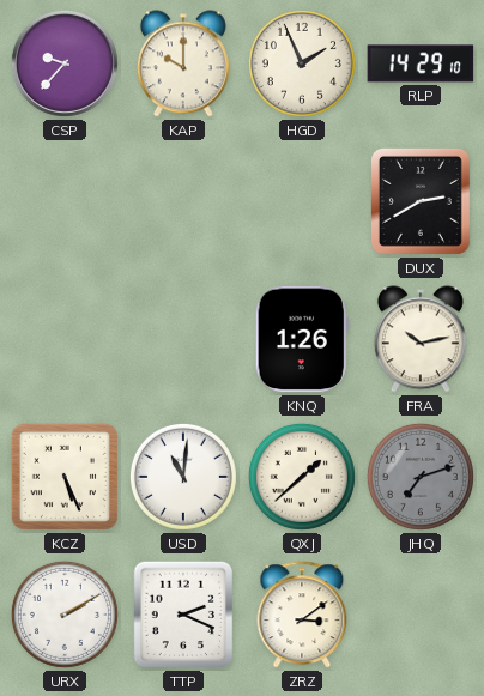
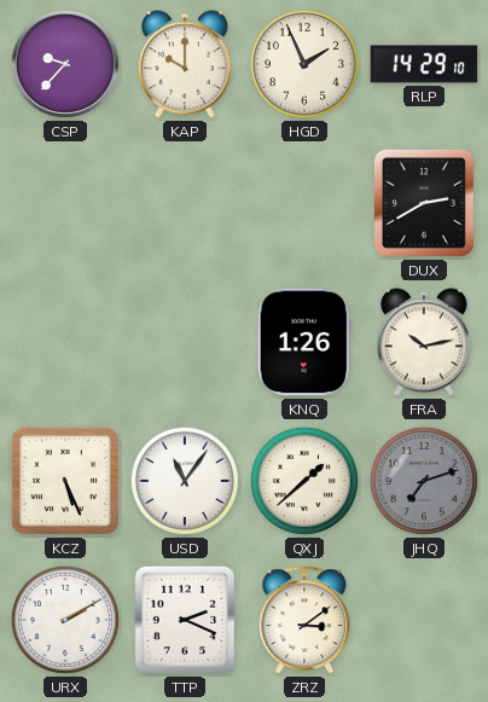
USD: 11:01 -> 11:06 (185, 481)
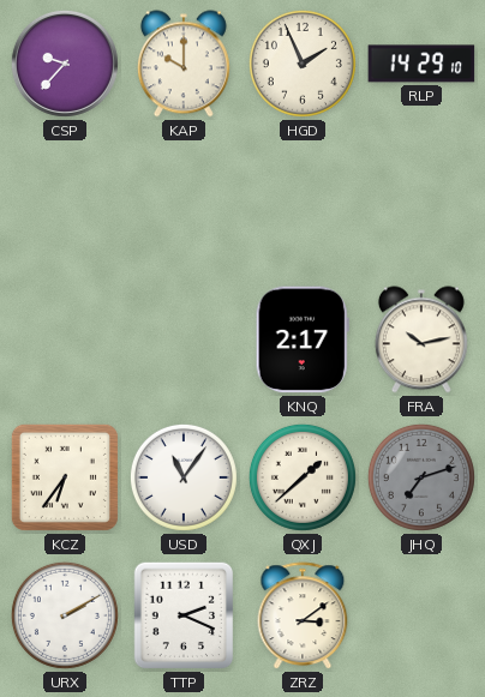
DUX: 2:40 -> none (424, 203)
KNQ: 1:26 -> 2:17 (303, 340)
KCZ: 5:26 -> 6:36 (65, 477)
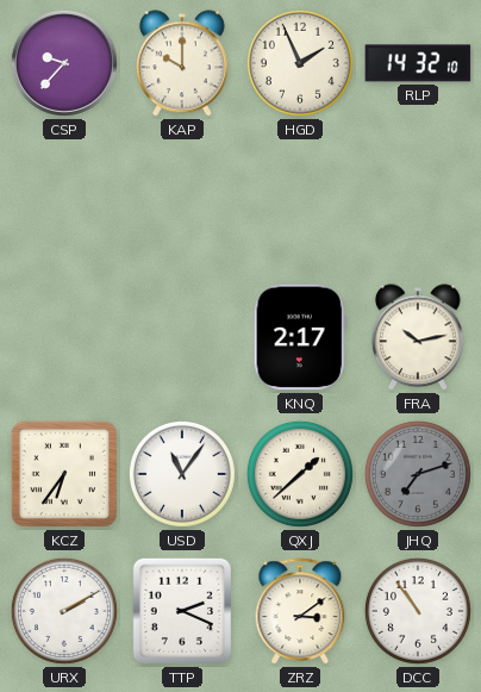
RLP: 14:29 -> 14:32 (418, 63)
DCC: none -> 10:54 (418, 611)
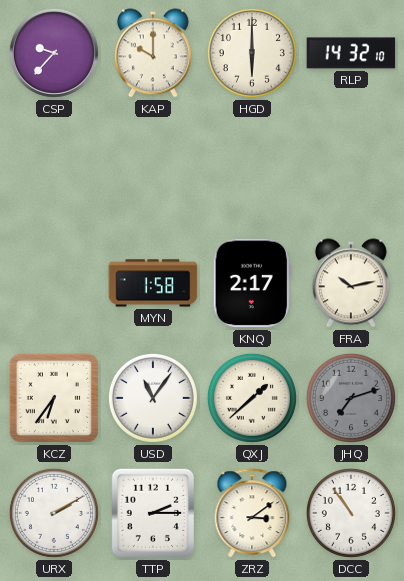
HGD: 1:56 -> 6:00 (252, 53)
MYN: none -> 1:58 (153, 283)
TTP: 2:19 -> 2:15 (153, 513)
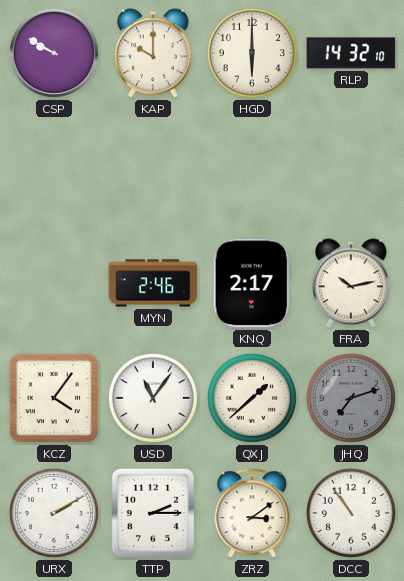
CSP: 9:37 -> 9:50 (54, 53)
MYN: 1:58 -> 2:46 (153, 283)
KCZ: 6:36 -> 4:06 (54, 398)
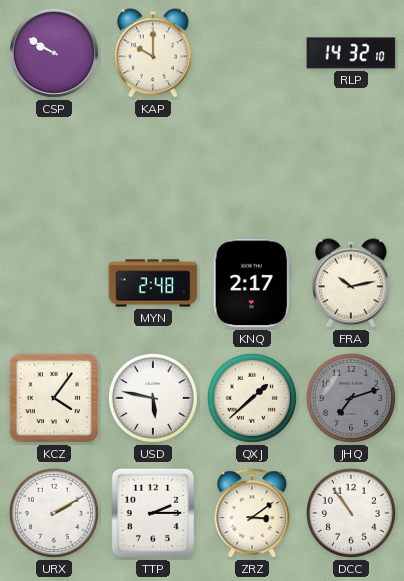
HGD: 6:00 -> none (252, 53)
MYN: 2:46 -> 2:48 (153, 283)
USD: 11:06 -> 5:47 (153, 398)
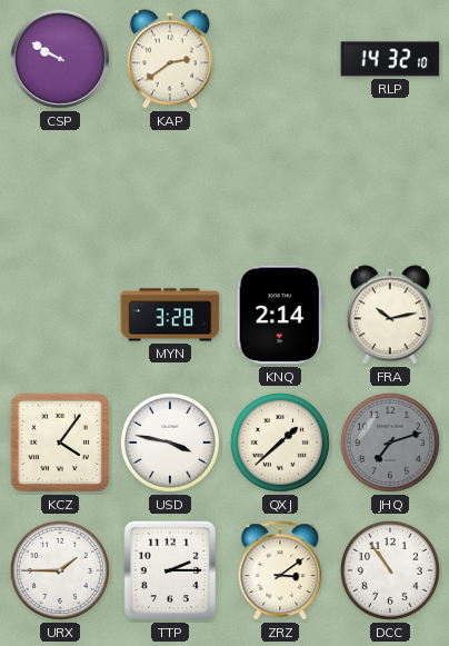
KAP: 10:00 -> 2:39 (170, 59)
MYN: 2:48 -> 3:28 (170, 315)
KNQ: 2:17 -> 2:14 (280, 315)
USD: 5:47 -> 3:47 (170, 443)
URX: 2:10 -> 1:45 (60, 570)
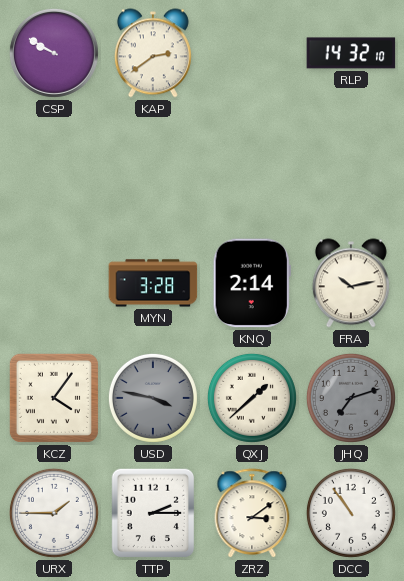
USD dial: white -> grey (153, 398)
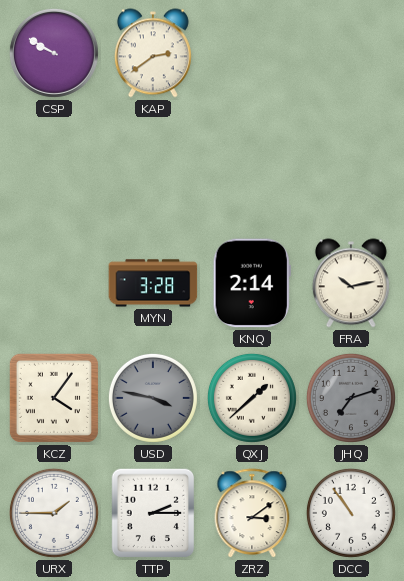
RLP: 14:32 -> none (351, 53)
